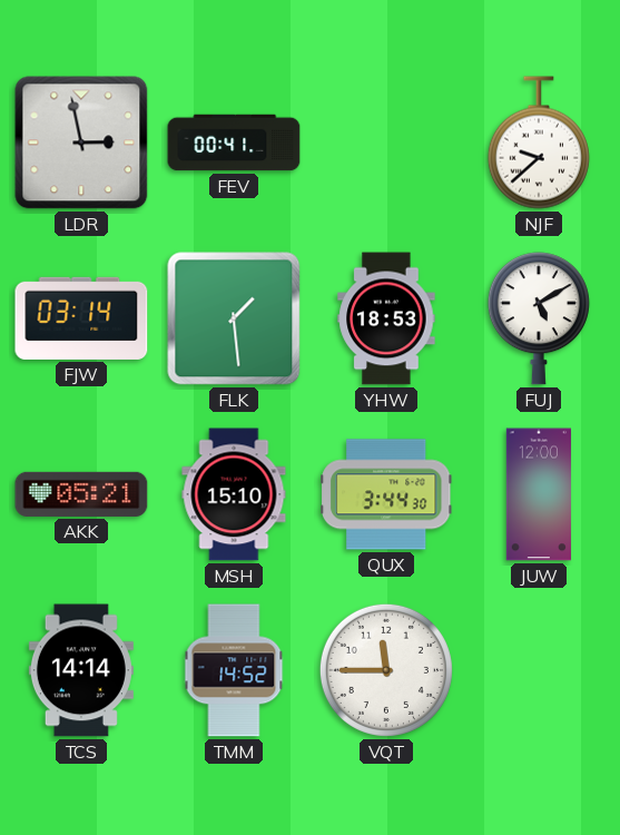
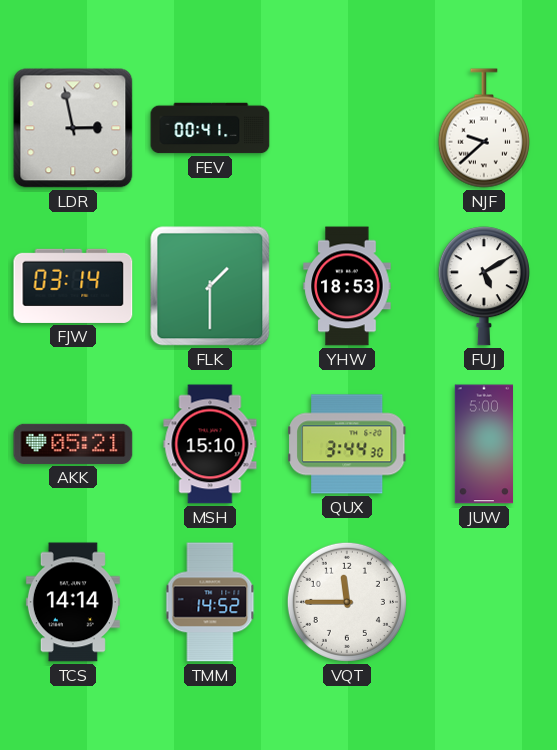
FLK: 1:29 -> 1:30 (210, 286)
JUW: 12:00 -> 5:00 (483, 444)
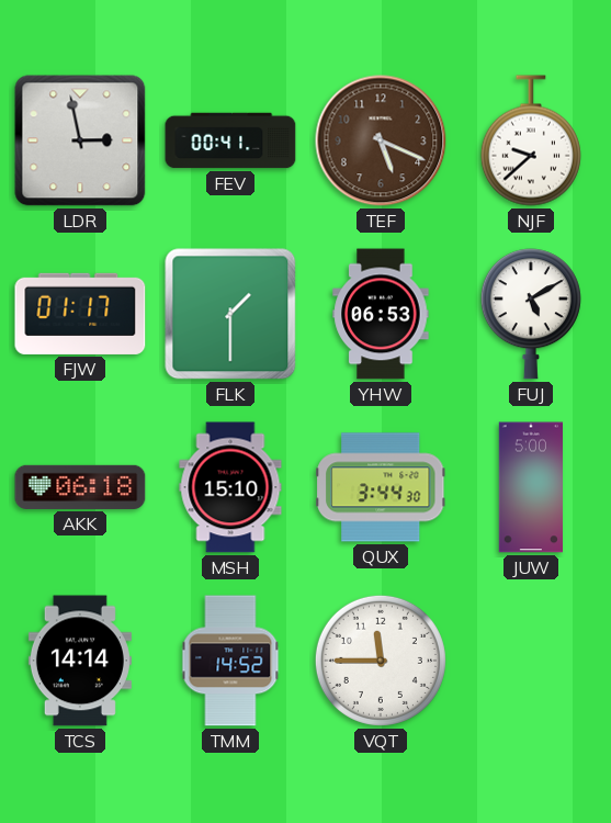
TEF: none -> 5:19 (381, 140)
FJW: 03:14 -> 01:17 (80, 314)
YHW: 18:53 -> 06:53 (381, 314)
AKK: 05:21 -> 06:18 (80, 487)
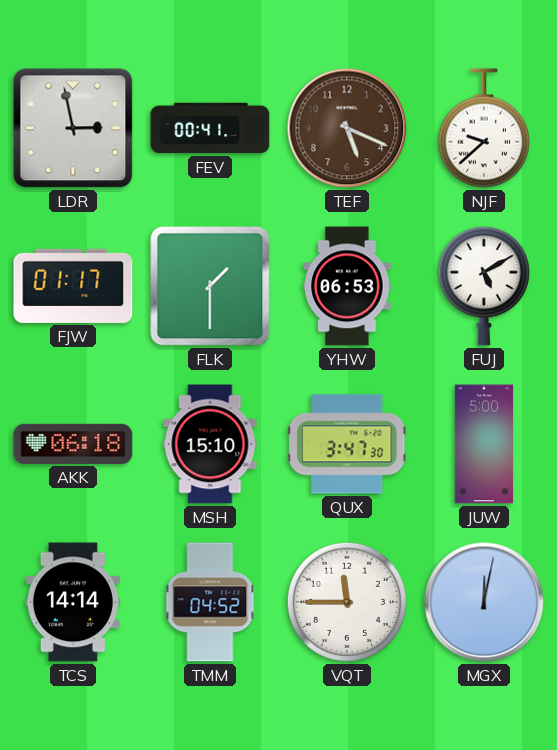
QUX: 3:44 -> 3:47 (348, 444)
TMM: 14:52 -> 04:52 (210, 602)
MGX: none -> 12:02 (484, 602)
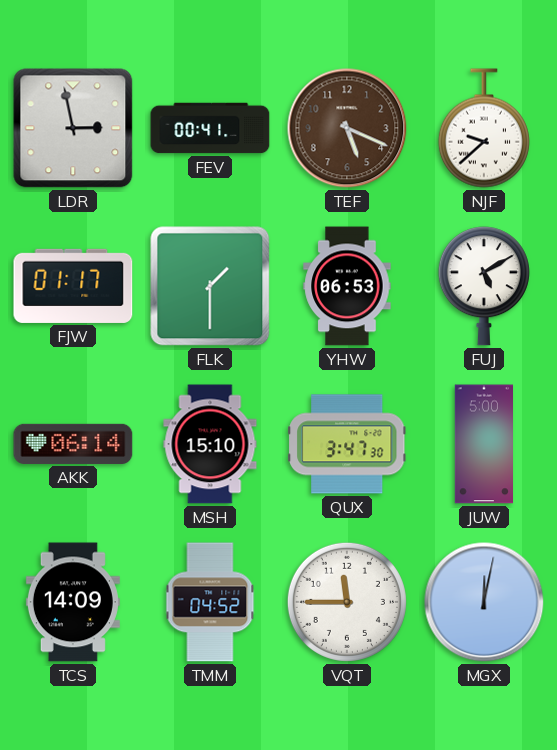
AKK: 06:18 -> 06:14 (73, 444)
TCS: 14:14 -> 14:09 (73, 602)
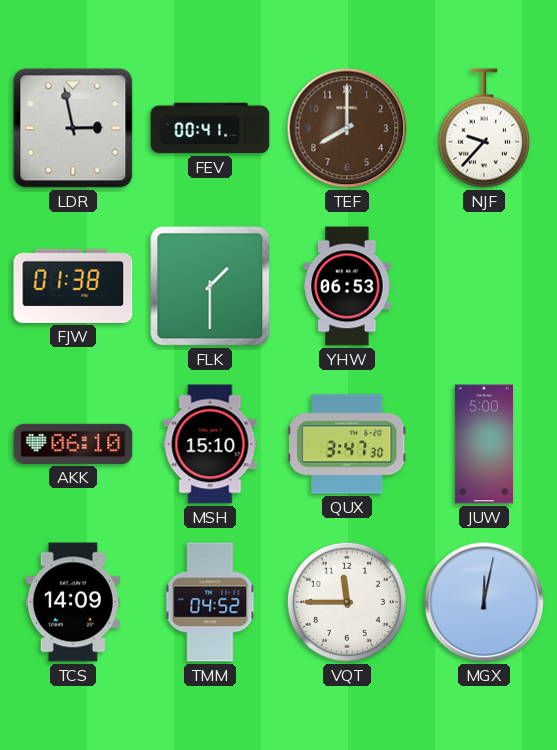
TEF: 5:19 -> 8:00 (347, 128)
NJF: 9:38 -> 9:37 (484, 128)
FJW: 01:17 -> 01:38 (73, 286)
FUJ: 5:10 -> none (484, 286)
AKK: 06:14 -> 06:10 (73, 444)
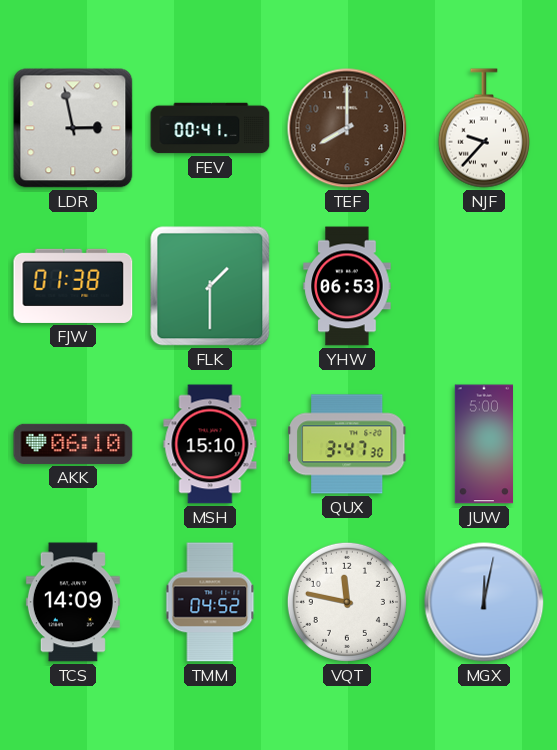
VQT: 11:45 -> 11:47 (347, 602)
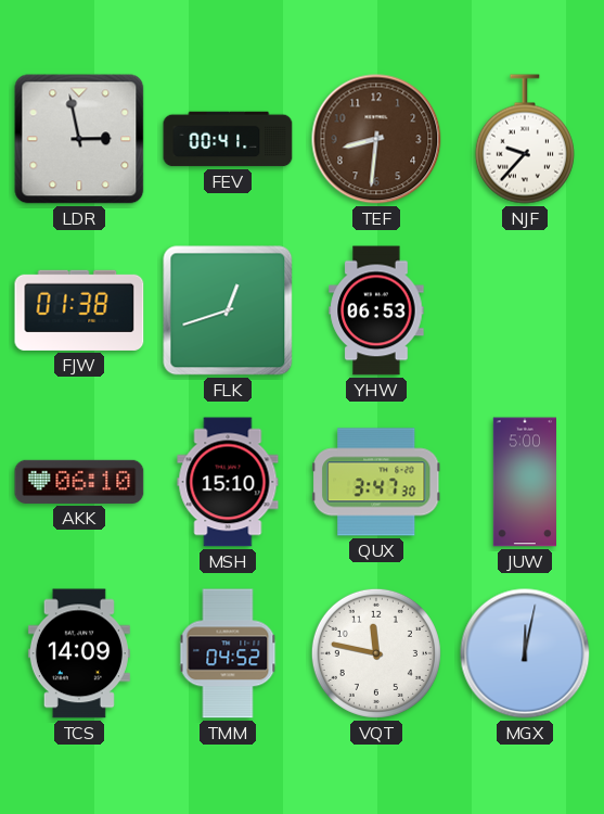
TEF: 8:00 -> 8:31 (376, 139)
FLK: 1:30 -> 12:42 (228, 310)
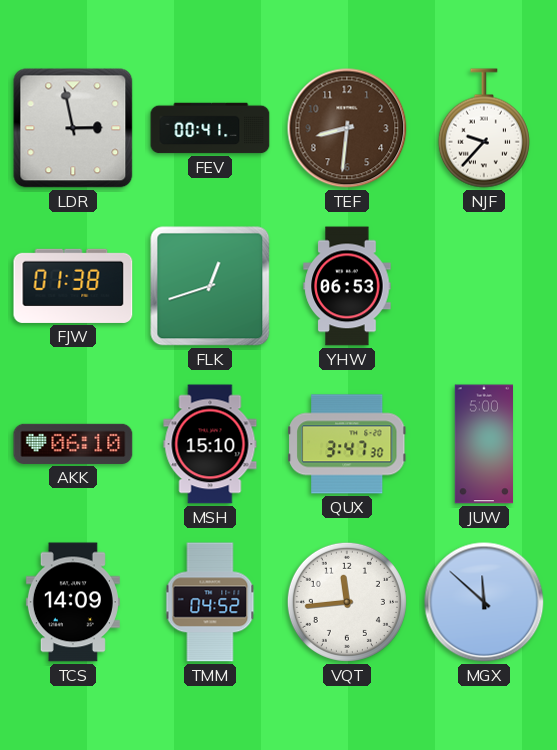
VQT: 11:47 -> 11:44 (347, 602)
MGX: 12:02 -> 11:52 (484, 602)
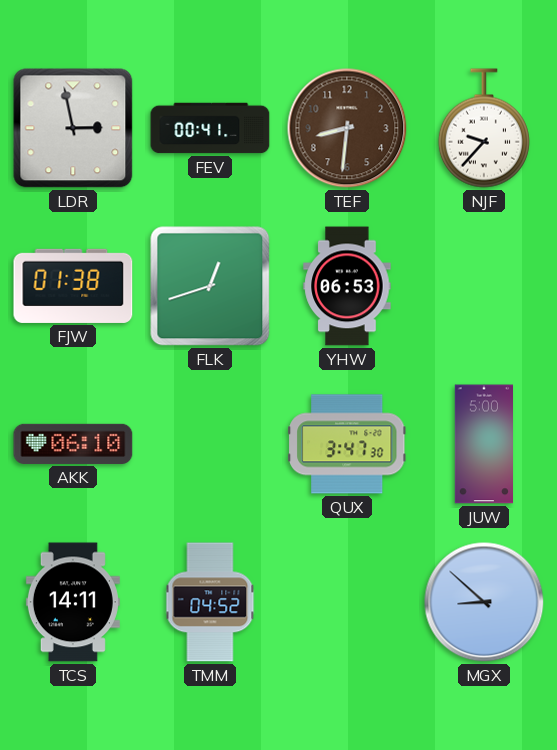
MSH: 15:10 -> none (210, 444)
TCS: 14:09 -> 14:11 (73, 602)
VQT: 11:44 -> none (347, 602)
MGX: 11:52 -> 8:52 (484, 602)
